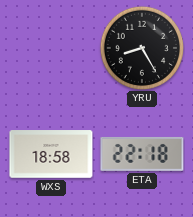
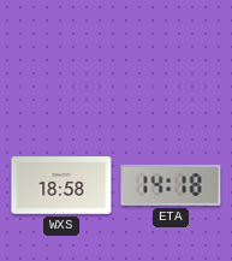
YRU: 8:25 -> none (141, 47)
ETA: 22:18 -> 14:18 (171, 185)
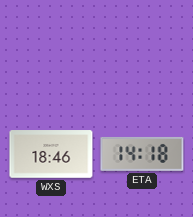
WXS: 18:58 -> 18:46 (51, 154)
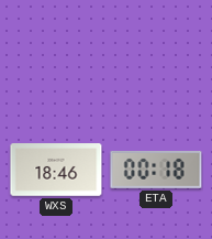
ETA: 14:18 -> 00:18 (156, 170)
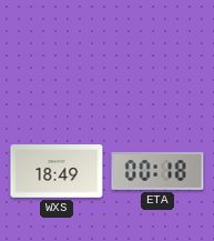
WXS: 18:46 -> 18:49 (57, 171)
